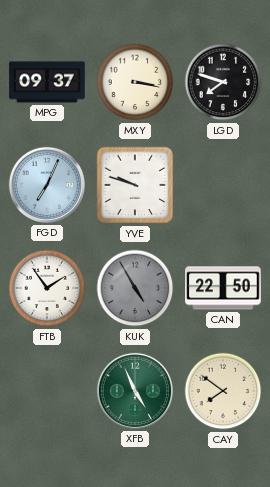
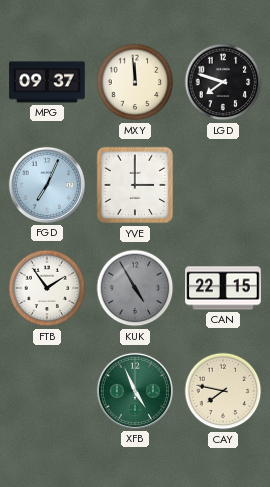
MXY: 3:17 -> 11:59 (135, 82)
YVE: 9:48 -> 3:00 (135, 185)
CAN: 22:50 -> 22:15 (223, 288)
CAY: 7:51 -> 7:47 (223, 391)
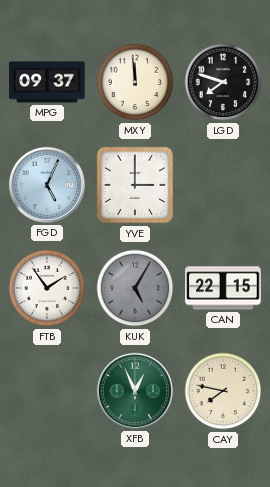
FGD: 7:04 -> 5:04 (47, 185)
KUK: 4:55 -> 5:05 (135, 288)
XFB: 4:56 -> 12:56 (135, 391)
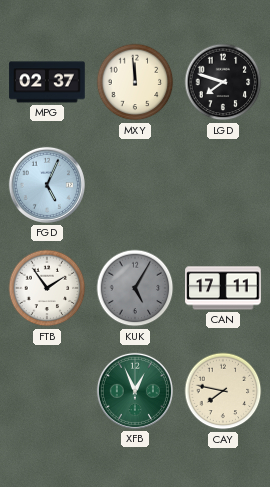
MPG: 09:37 -> 02:37 (47, 82)
YVE: 3:00 -> none (135, 185)
CAN: 22:15 -> 17:11 (223, 288)
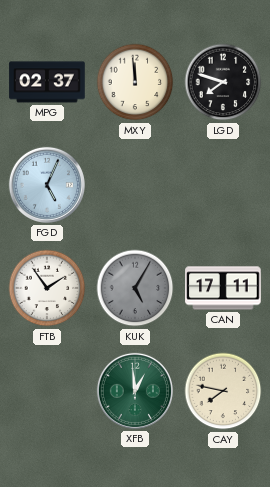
XFB: 12:56 -> 12:59 (135, 391)
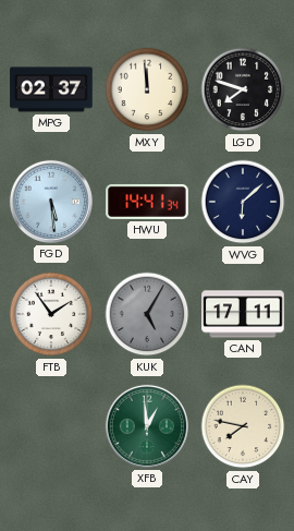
FGD: 5:04 -> 5:29 (51, 202)
HWU: none -> 14:41 (147, 202)
WVG: none -> 6:08 (243, 202)
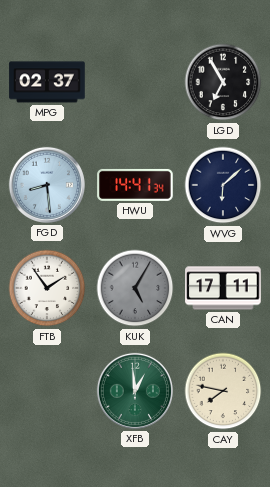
MXY: 11:59 -> none (147, 89)
LGD: 7:48 -> 6:55 (223, 82)
FGD: 5:29 -> 8:29 (47, 185)
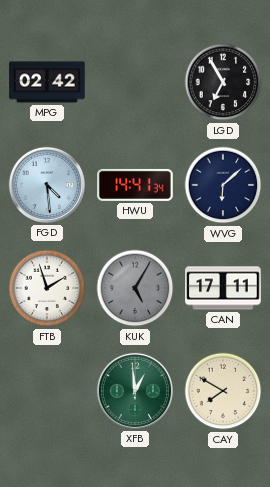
MPG: 02:37 -> 02:42 (47, 82)
FGD: 8:29 -> 4:29 (47, 185)
FTB: 1:54 -> 1:57 (47, 288)
CAY: 7:47 -> 7:50 (223, 391)
